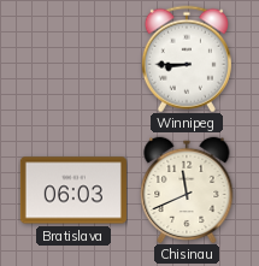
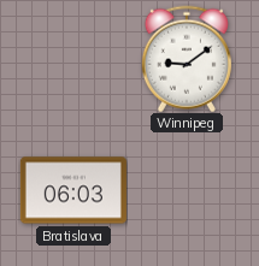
Winnipeg: 8:45 -> 9:09 (187, 59)
Chisinau: 11:41 -> none (187, 190)
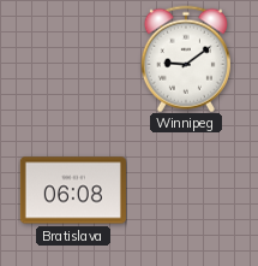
Bratislava: 06:03 -> 06:08 (73, 190)
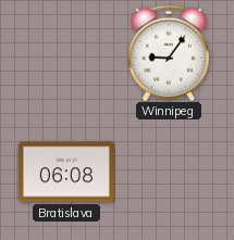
Winnipeg: 9:09 -> 9:06 (169, 53)
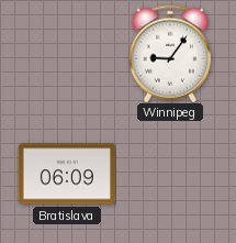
Bratislava: 06:08 -> 06:09 (67, 174)
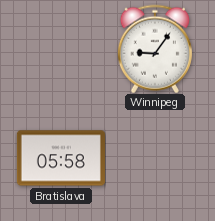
Bratislava: 06:09 -> 05:58 (61, 158)
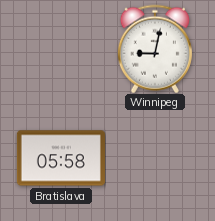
Winnipeg: 9:06 -> 9:02 (155, 49)
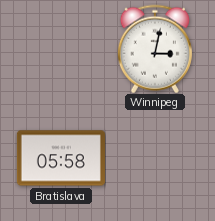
Winnipeg: 9:02 -> 3:02 (155, 49)
